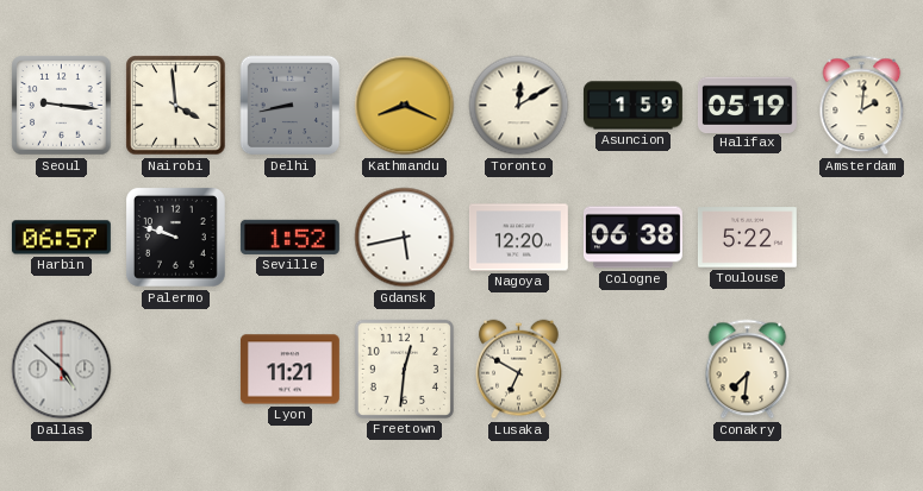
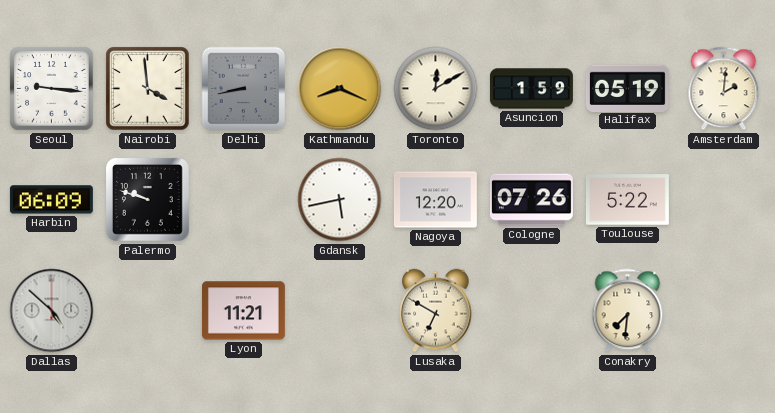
Harbin: 06:57 -> 06:09 (51, 200)
Seville: 1:52 -> none (289, 237)
Cologne: 06:38 -> 07:26 (531, 200)
Freetown: 12:31 -> none (404, 369)
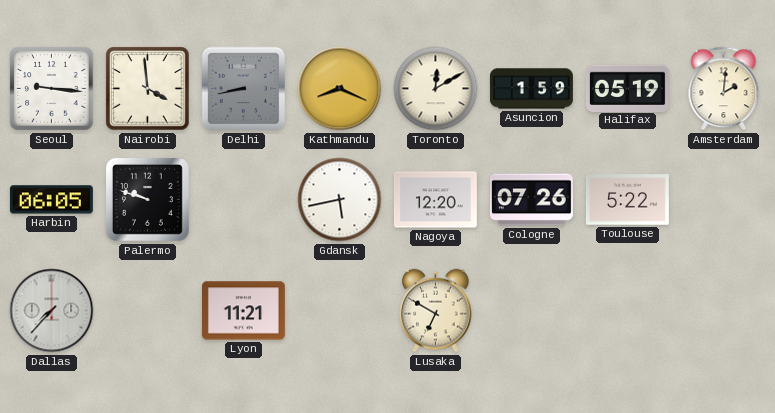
Harbin: 06:09 -> 06:05 (51, 200)
Dallas: 4:52 -> 7:37 (52, 311)
Conakry: 7:31 -> none (628, 311)
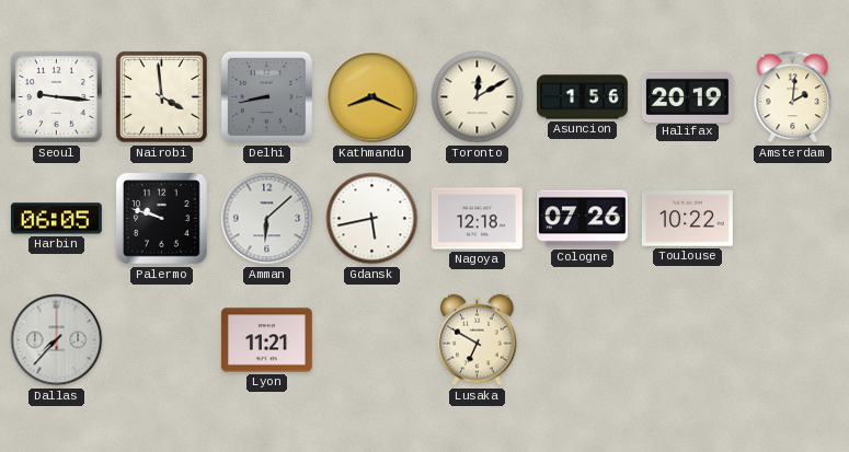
Asuncion: 1:59 -> 1:56 (582, 97)
Halifax: 05:19 -> 20:19 (687, 96)
Amman: none -> 6:08 (267, 219)
Nagoya: 12:20 -> 12:18 (477, 219)
Toulouse: 5:22 -> 10:22 (687, 219)
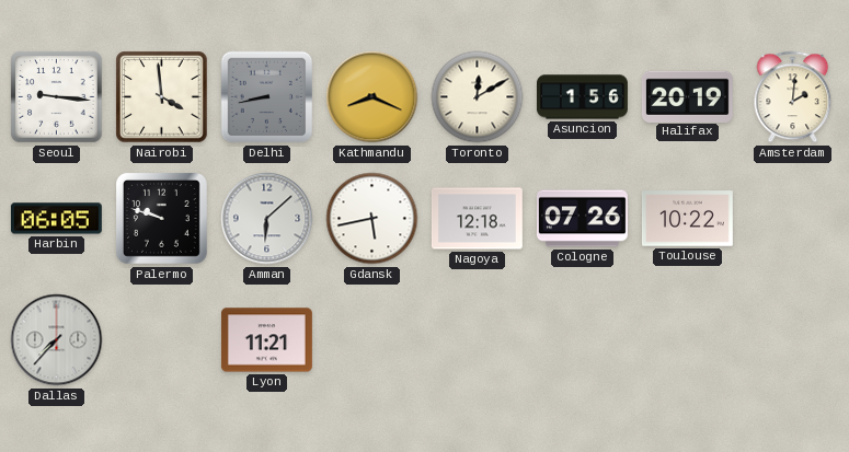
Lusaka: 6:50 -> none (478, 340)
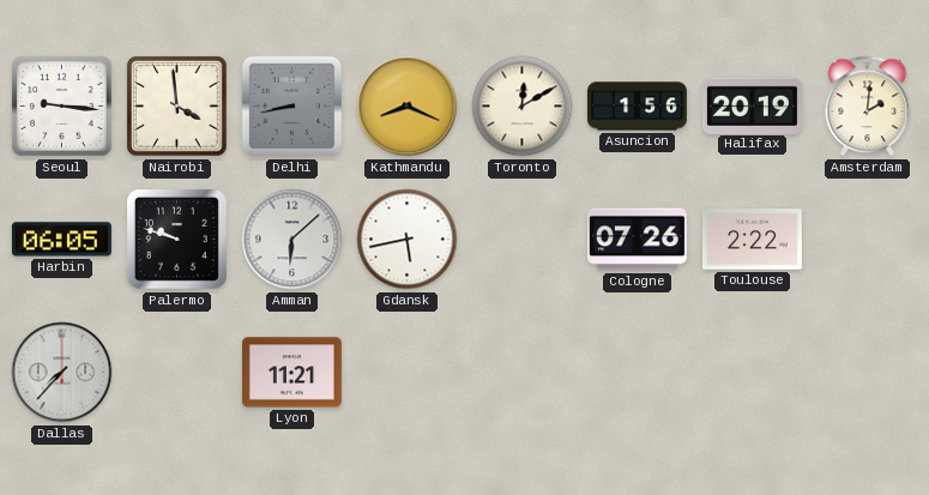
Nagoya: 12:18 -> none (477, 219)
Toulouse: 10:22 -> 2:22 (752, 240)
